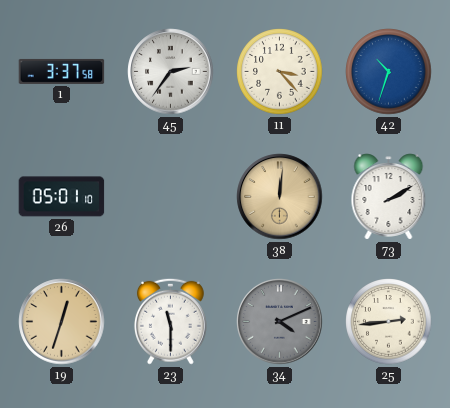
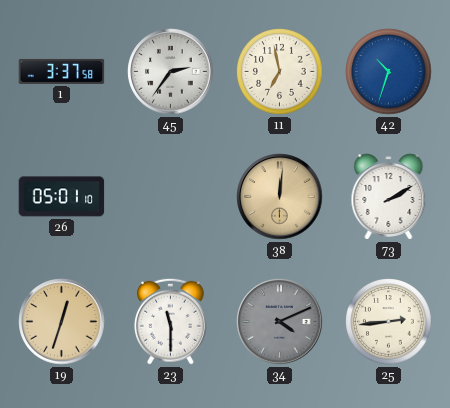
11: 3:23 -> 6:58 (280, 72)
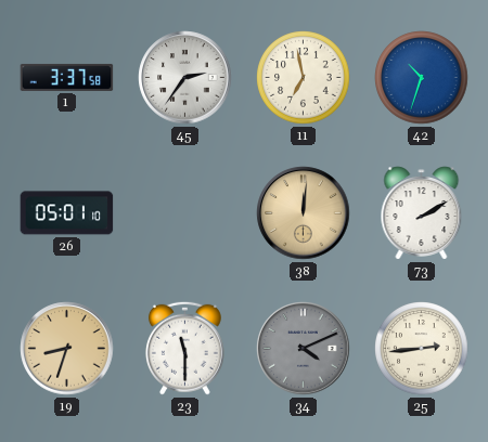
19: 12:33 -> 8:33 (67, 349)
